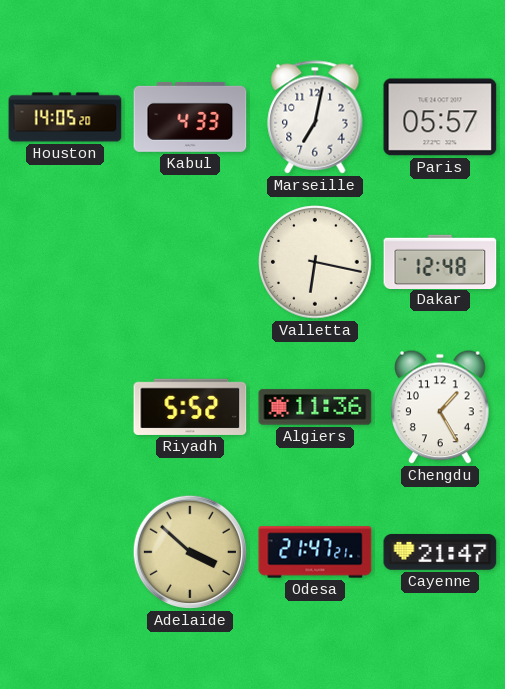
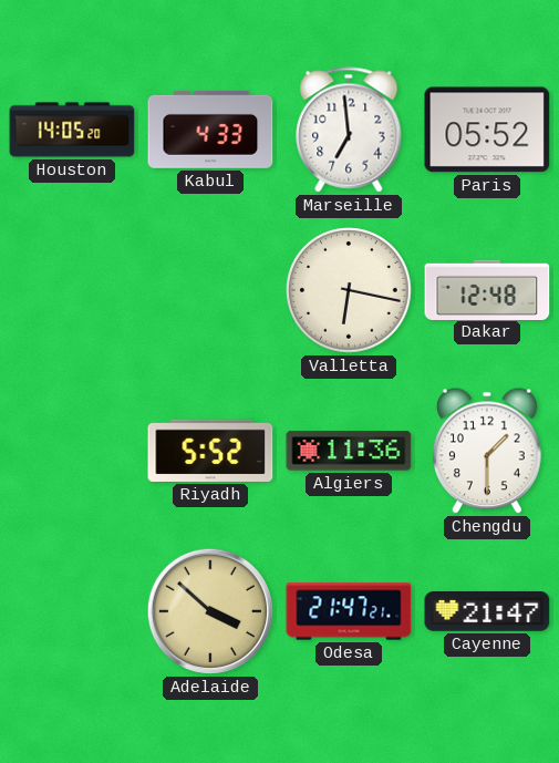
Marseille: 7:02 -> 6:59 (349, 130)
Paris: 05:57 -> 05:52 (487, 130)
Chengdu: 1:25 -> 1:30 (488, 451)
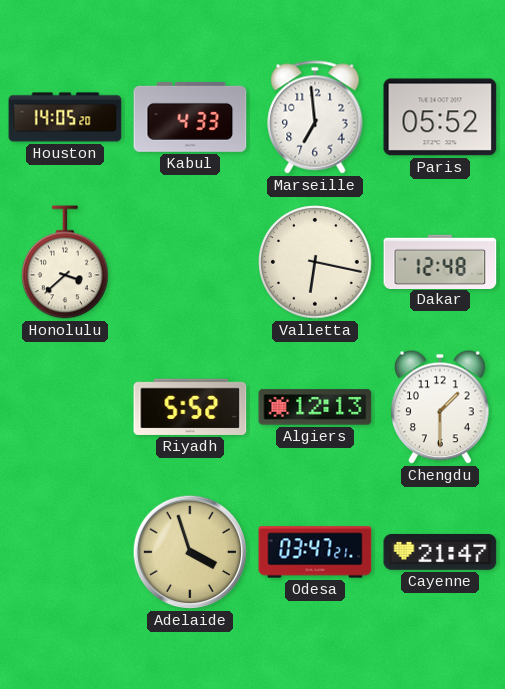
Honolulu: none -> 3:38 (66, 262)
Algiers: 11:36 -> 12:13 (315, 407)
Adelaide: 3:52 -> 3:57 (190, 552)
Odesa: 21:47 -> 03:47 (315, 552)
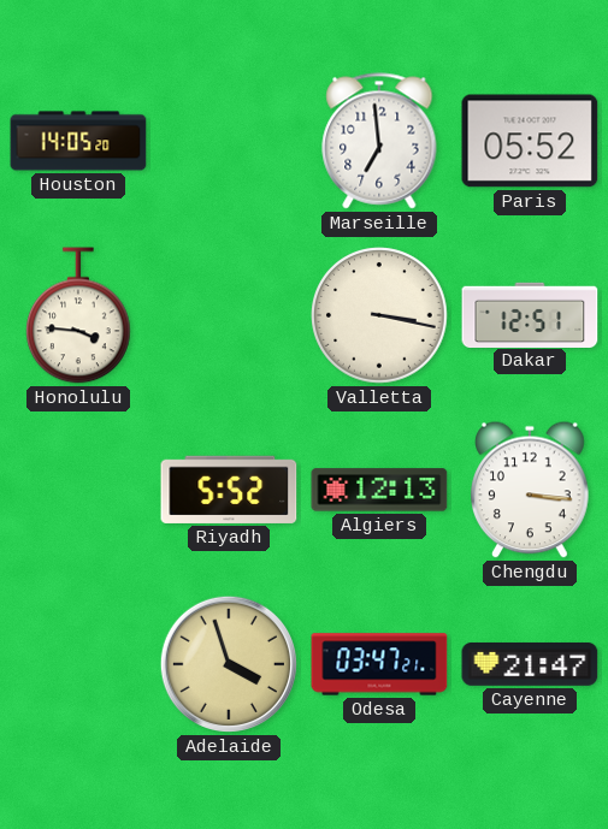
Kabul: 4:33 -> none (190, 117)
Honolulu: 3:38 -> 3:46 (79, 315)
Valletta: 6:17 -> 3:17 (379, 315)
Dakar: 12:48 -> 12:51 (530, 314)
Chengdu: 1:30 -> 3:16 (531, 490)
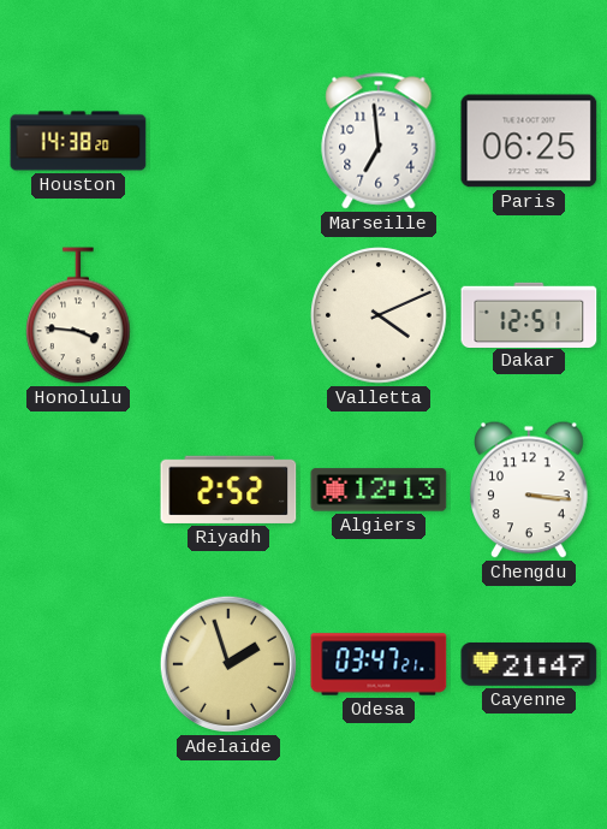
Houston: 14:05 -> 14:38 (78, 141)
Paris: 05:52 -> 06:25 (529, 141)
Valletta: 3:17 -> 4:11 (379, 315)
Riyadh: 5:52 -> 2:52 (228, 490)
Adelaide: 3:57 -> 1:57 (228, 664)
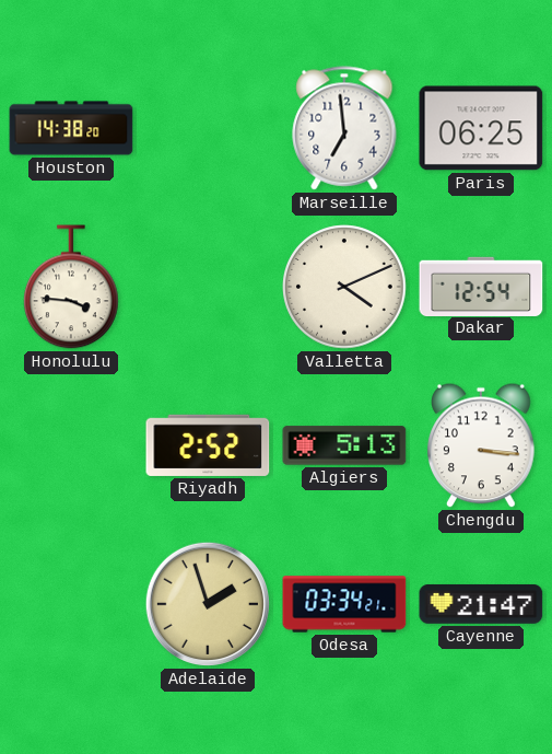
Dakar: 12:51 -> 12:54 (481, 286)
Algiers: 12:13 -> 5:13 (344, 445)
Odesa: 03:47 -> 03:34 (344, 604)
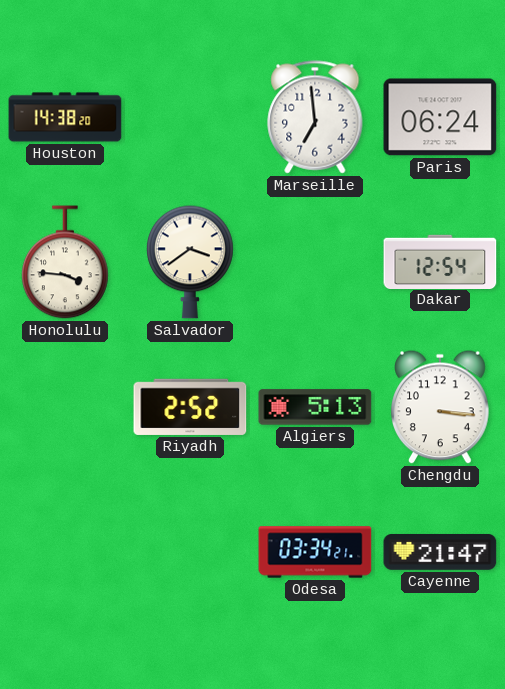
Paris: 06:25 -> 06:24 (440, 117)
Salvador: none -> 3:39 (191, 262)
Valletta: 4:11 -> none (344, 287)
Adelaide: 1:57 -> none (208, 604)
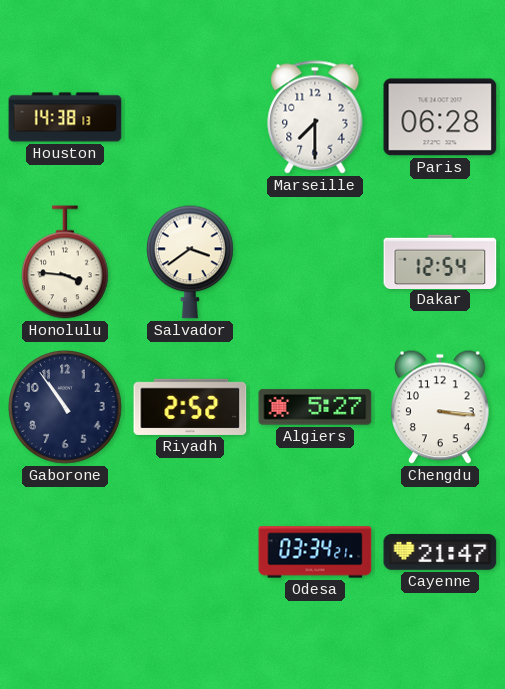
Houston: 14:38:20 -> 14:38:13 (65, 117)
Marseille: 6:59 -> 7:30 (315, 117)
Paris: 06:24 -> 06:28 (440, 117)
Gaborone: none -> 10:54 (65, 407)
Algiers: 5:13 -> 5:27 (315, 407)
